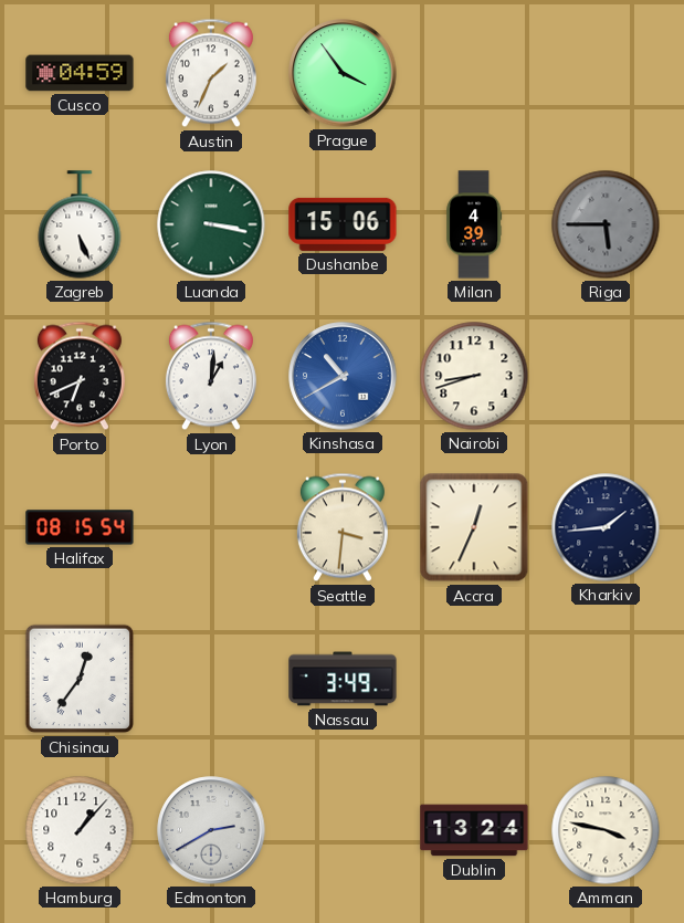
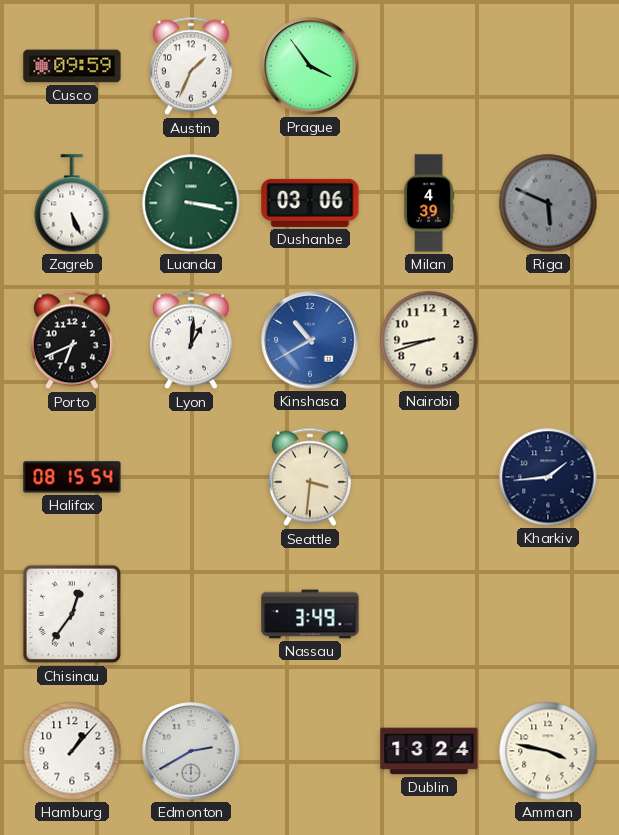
Cusco: 04:59 -> 09:59 (72, 66)
Dushanbe: 15:06 -> 03:06 (310, 203)
Riga: 5:45 -> 5:49 (548, 203)
Accra: 12:34 -> none (474, 527)
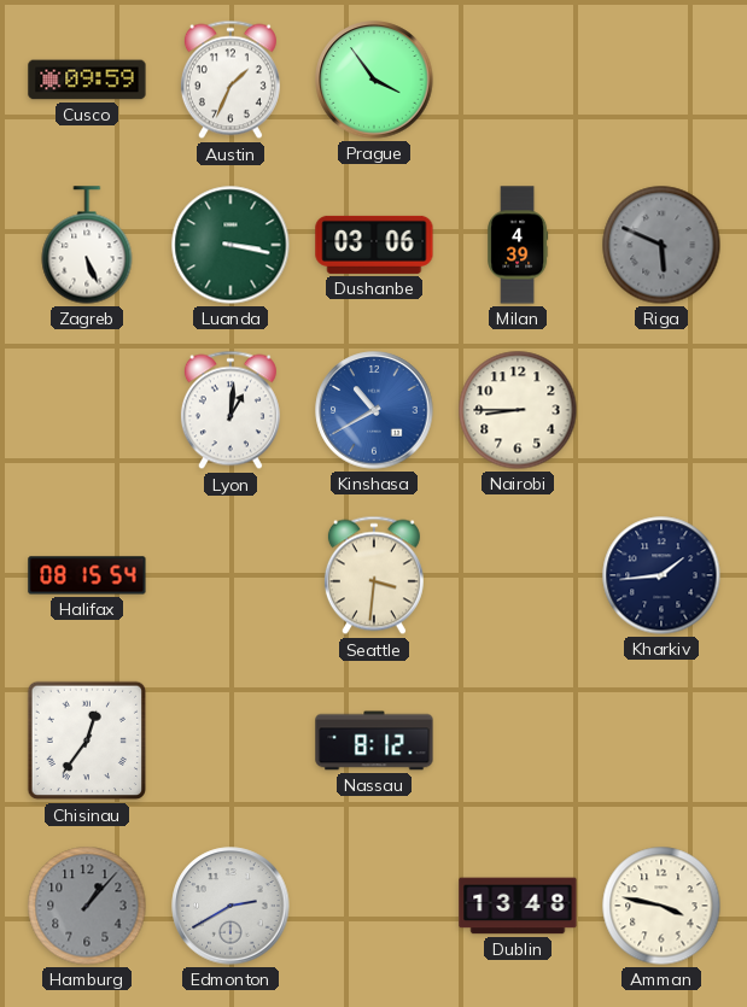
Porto: 6:41 -> none (72, 340)
Nairobi: 8:42 -> 8:45 (518, 410)
Nassau: 3:49 -> 8:12 (374, 740)
Hamburg dial: white -> grey (87, 906)
Dublin: 13:24 -> 13:48 (518, 906)
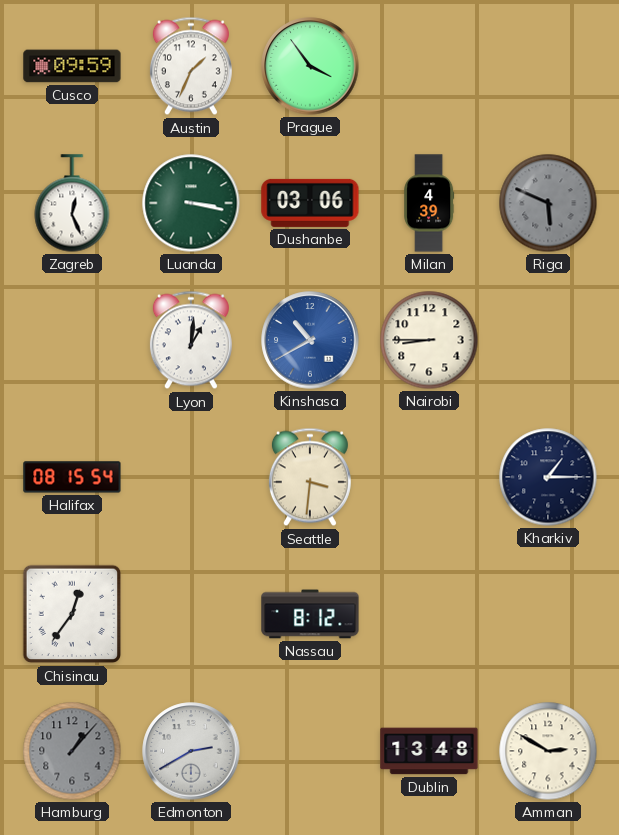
Zagreb: 5:26 -> 12:26 (72, 203)
Kharkiv: 1:44 -> 1:15 (548, 477)
Amman: 3:47 -> 2:50 (548, 751)
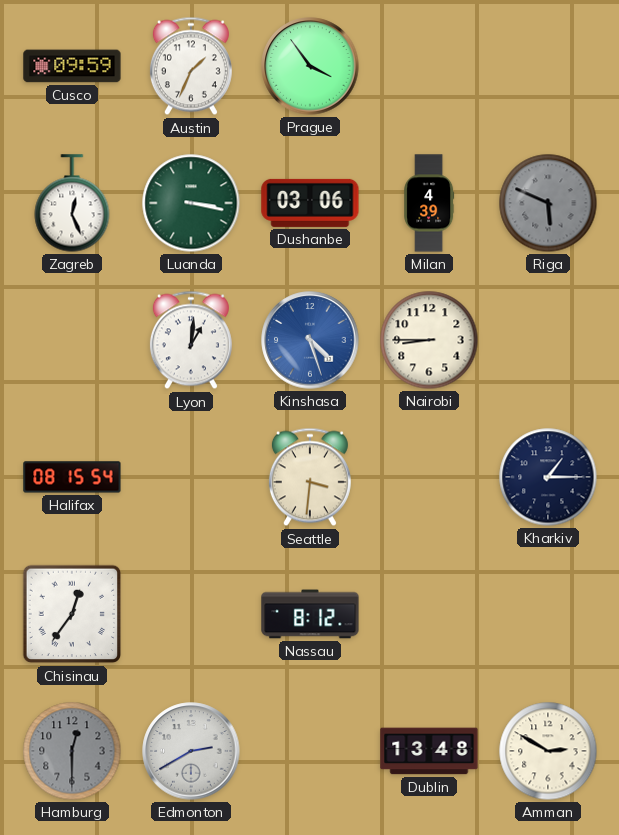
Kinshasa: 10:40 -> 4:27 (310, 340)
Hamburg: 1:07 -> 12:30 (72, 751)
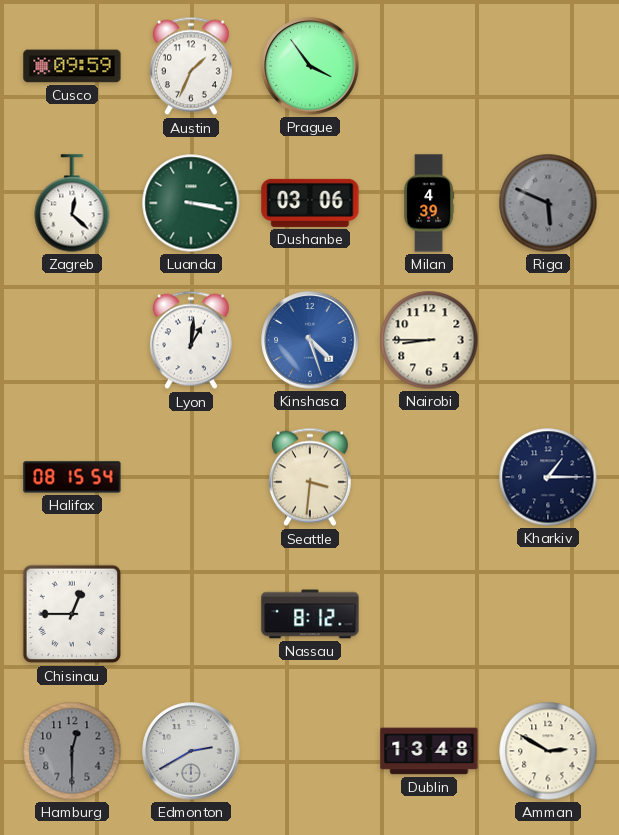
Zagreb: 12:26 -> 12:22 (72, 203)
Chisinau: 12:36 -> 12:45 (72, 614)
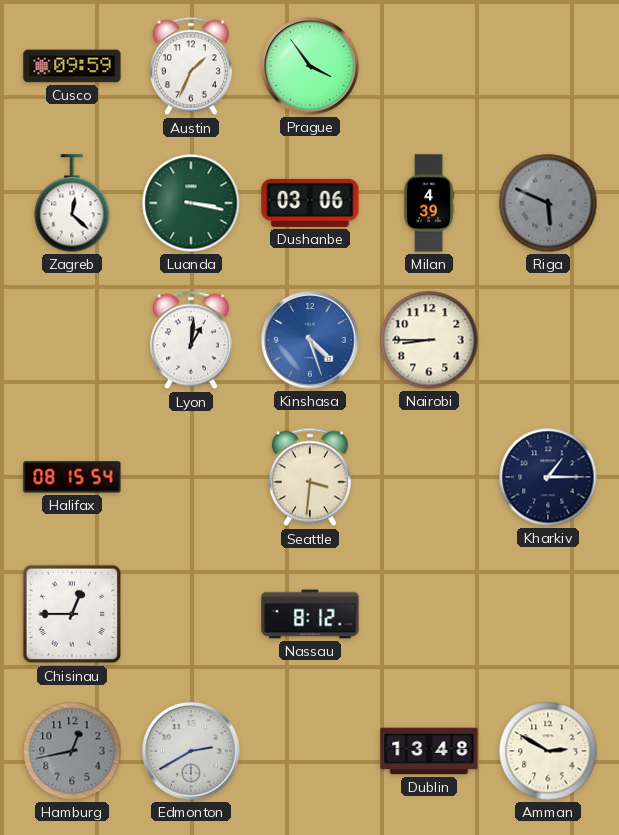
Hamburg: 12:30 -> 12:43 (72, 751)
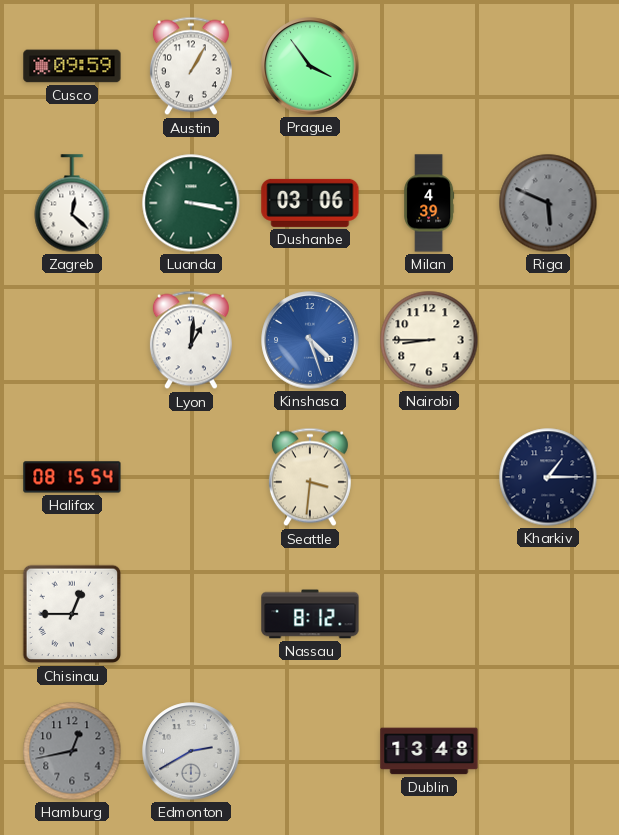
Austin: 1:34 -> 1:05 (191, 66)
Amman: 2:50 -> none (548, 751)
